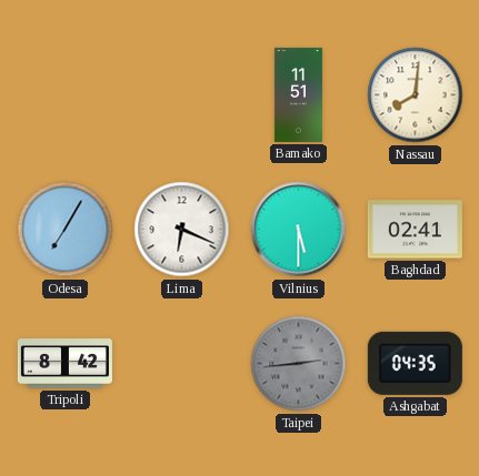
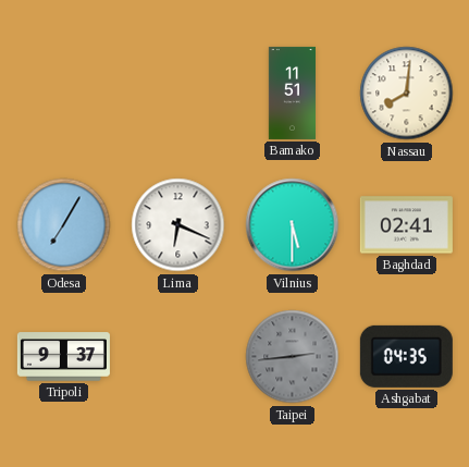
Tripoli: 8:42 -> 9:37 (63, 357)
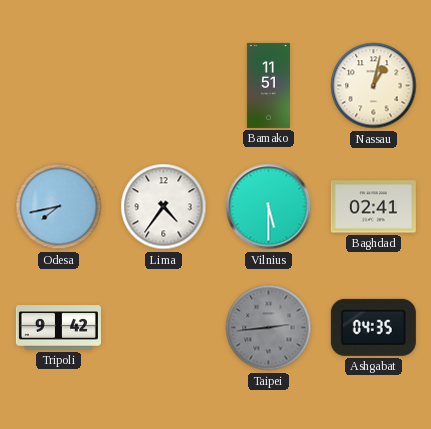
Nassau: 8:01 -> 1:02 (374, 86)
Odesa: 7:05 -> 7:43 (59, 207)
Lima: 6:19 -> 4:36 (164, 207)
Tripoli: 9:37 -> 9:42 (58, 328)
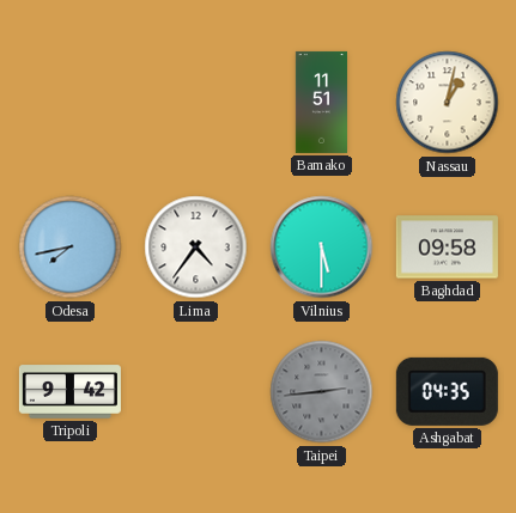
Baghdad: 02:41 -> 09:58 (447, 248)
